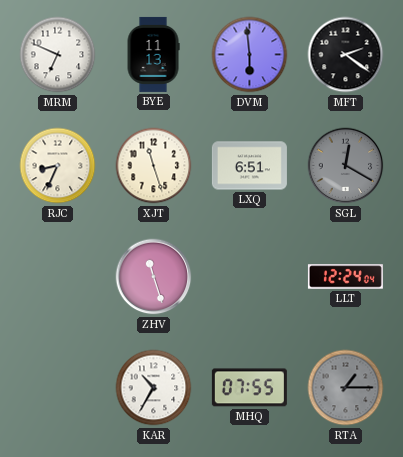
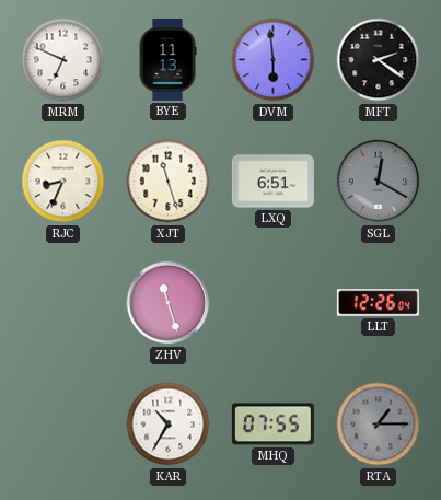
LLT: 12:24 -> 12:26 (378, 303)
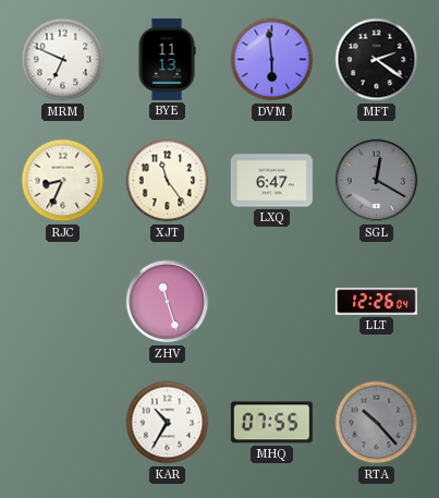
XJT: 11:27 -> 11:24 (168, 181)
LXQ: 6:51 -> 6:47 (271, 181)
RTA: 1:15 -> 10:23 (377, 423)
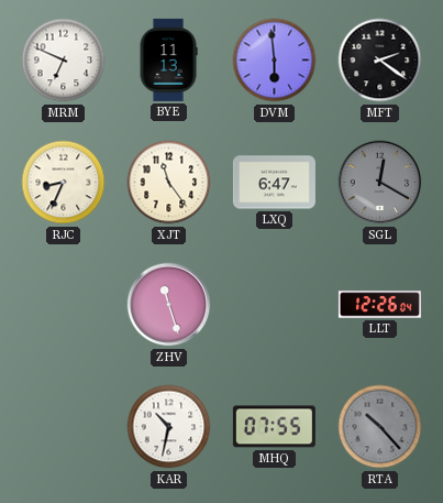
KAR: 10:35 -> 10:32 (169, 427)
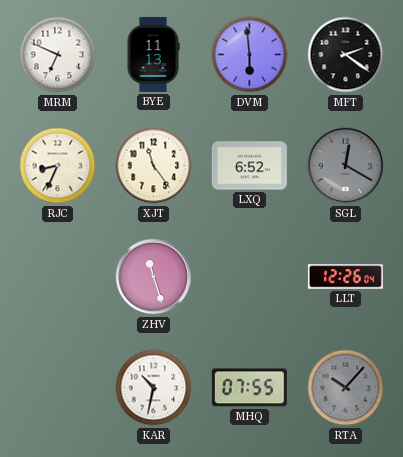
LXQ: 6:47 -> 6:52 (249, 166)
RTA: 10:23 -> 10:07 (346, 388)
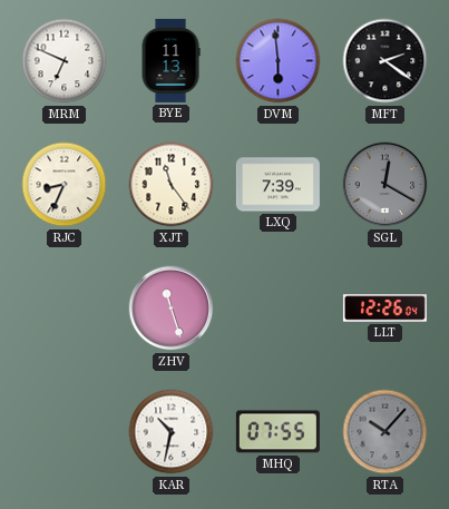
LXQ: 6:52 -> 7:39 (277, 185)
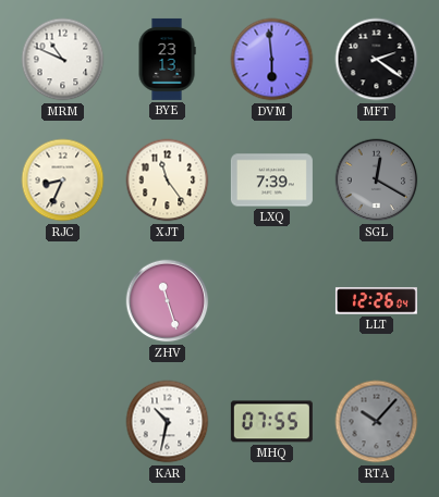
MRM: 6:49 -> 10:49 (63, 60)
BYE: 11:13 -> 23:13 (167, 59)
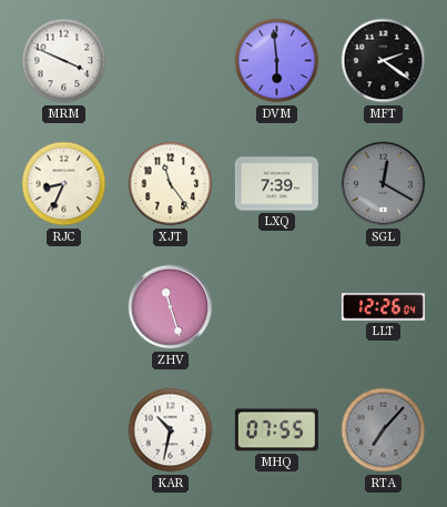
MRM: 10:49 -> 3:49 (64, 61)
BYE: 23:13 -> none (167, 59)
RTA: 10:07 -> 7:07 (384, 430)
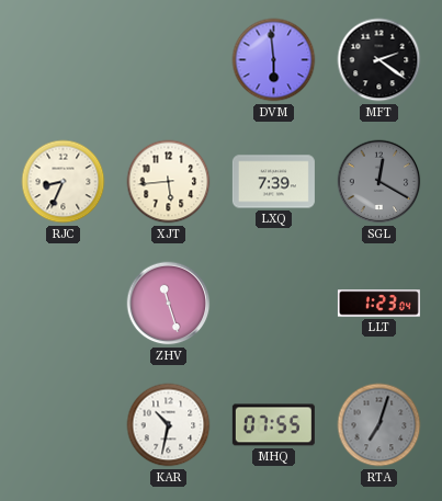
MRM: 3:49 -> none (64, 61)
XJT: 11:24 -> 5:44 (169, 182)
LLT: 12:26 -> 1:23 (378, 304)
RTA: 7:07 -> 7:03 (379, 425)
